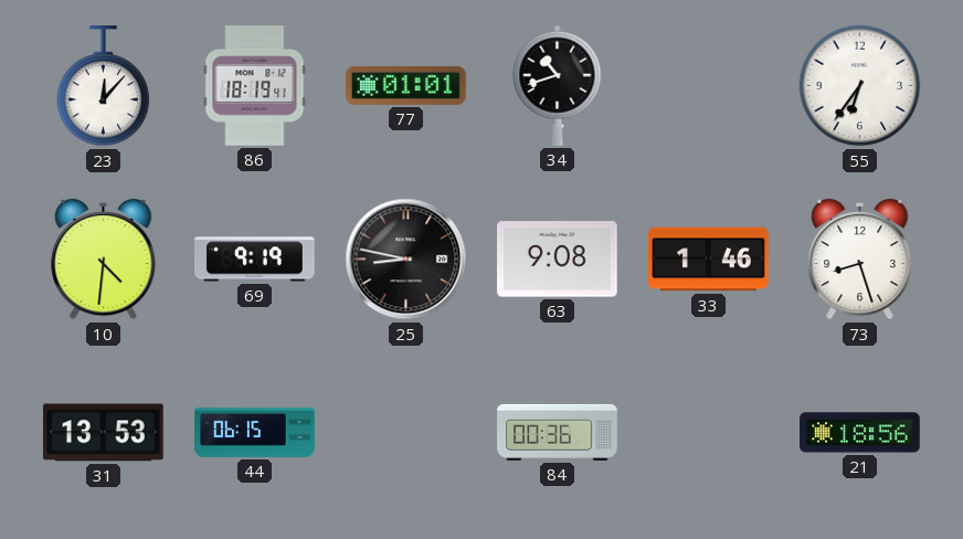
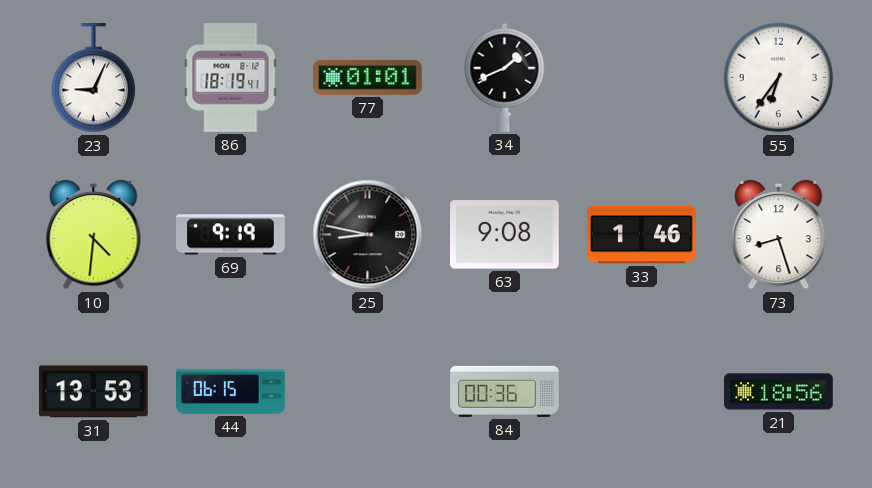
23: 12:07 -> 9:04 (94, 78)
34: 10:42 -> 1:41 (505, 77)
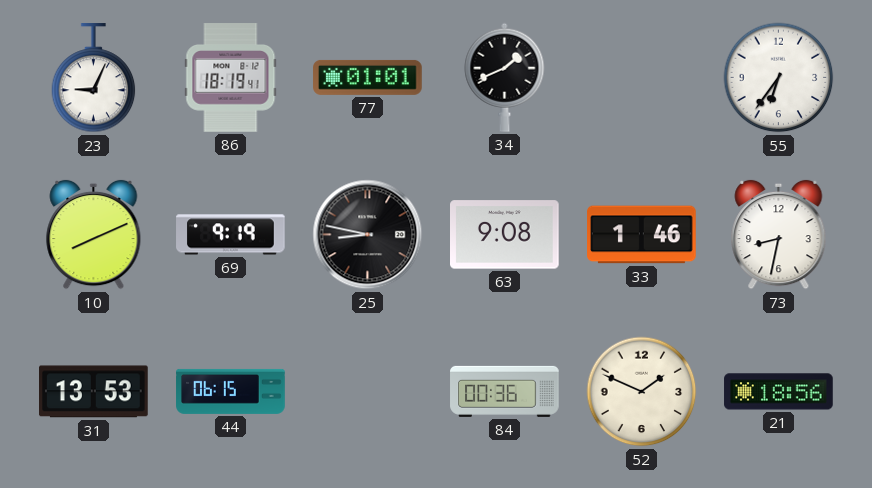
10: 4:31 -> 8:11 (94, 235)
73: 8:27 -> 8:32 (779, 235)
52: none -> 1:49 (642, 392)
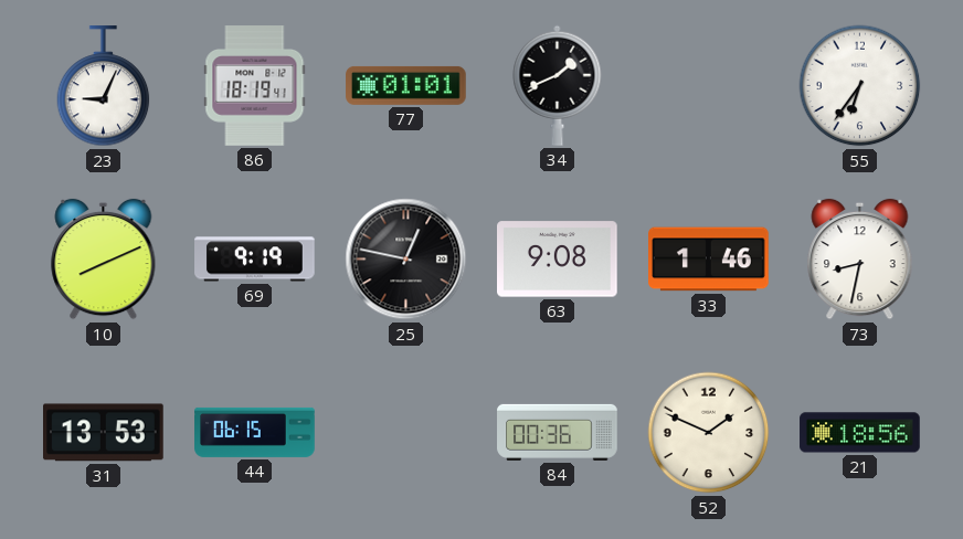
25: 8:47 -> 12:47 (406, 260)
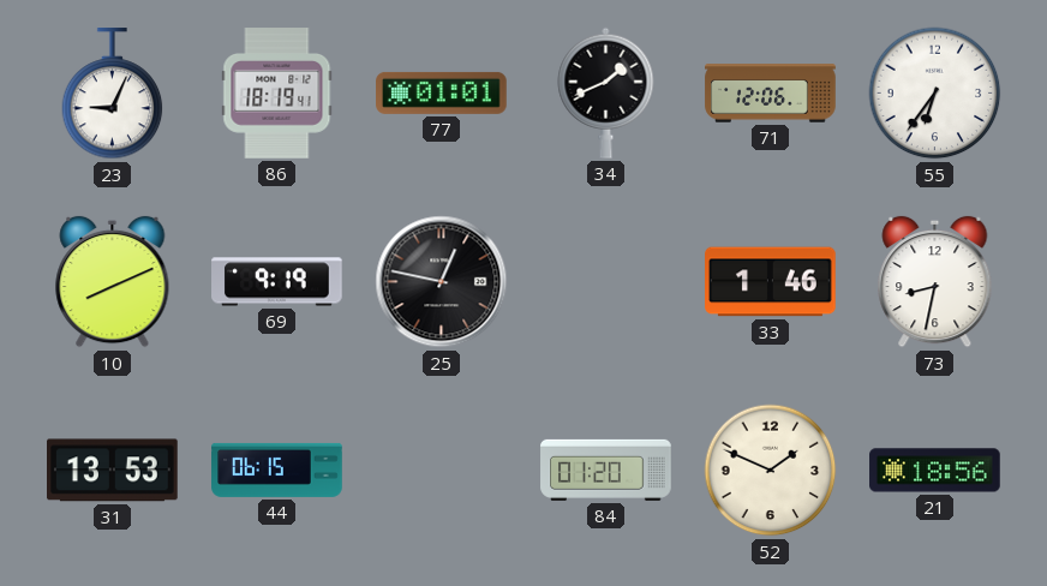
71: none -> 12:06 (771, 94)
63: 9:08 -> none (558, 260)
84: 00:36 -> 01:20 (606, 470)
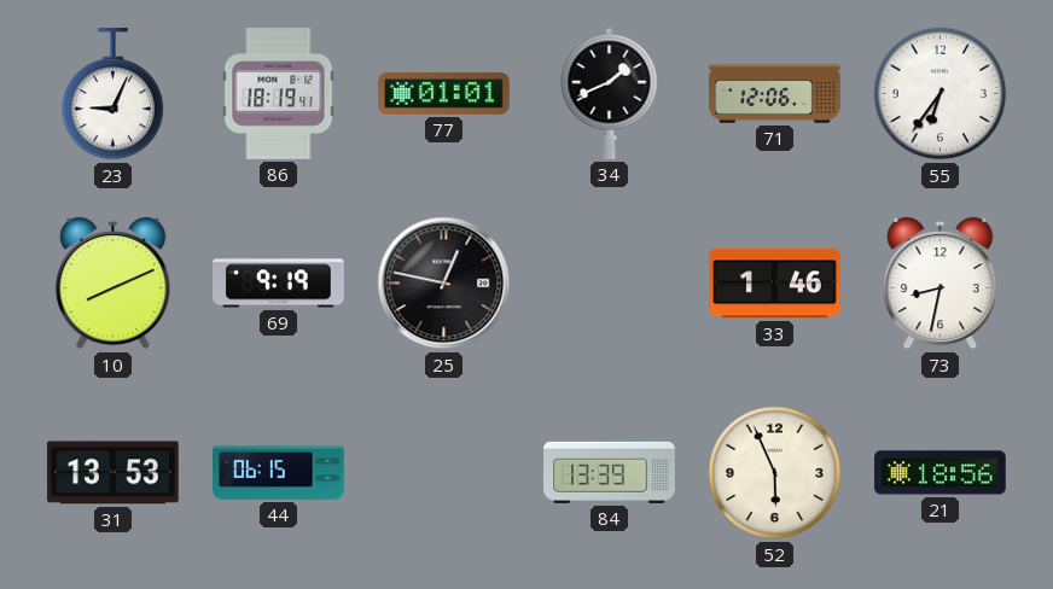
84: 01:20 -> 13:39 (610, 472)
52: 1:49 -> 5:56 (775, 473)
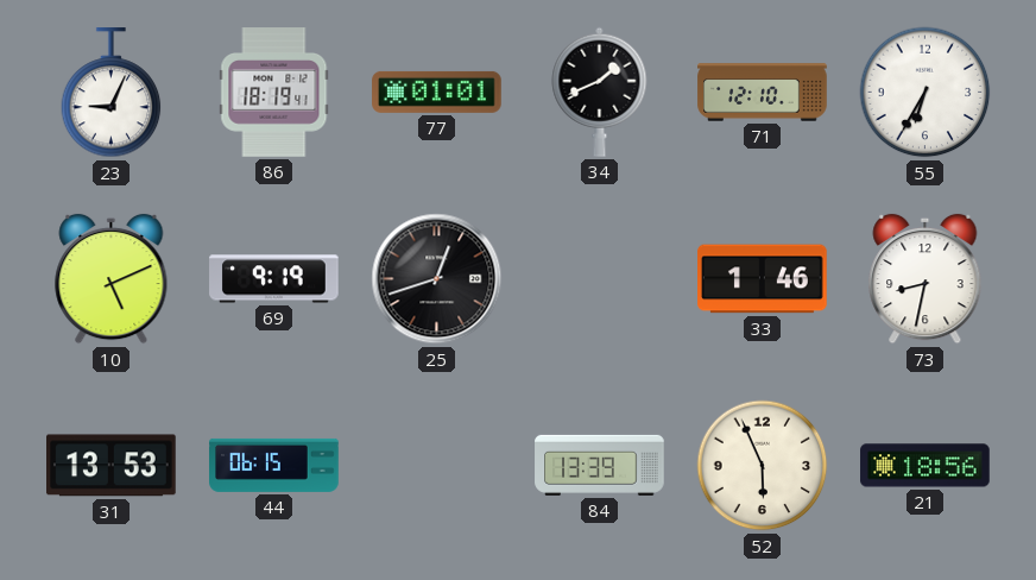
71: 12:06 -> 12:10 (763, 93)
55: 6:36 -> 6:35 (926, 93)
10: 8:11 -> 5:11 (112, 279)
25: 12:47 -> 12:42 (437, 279)
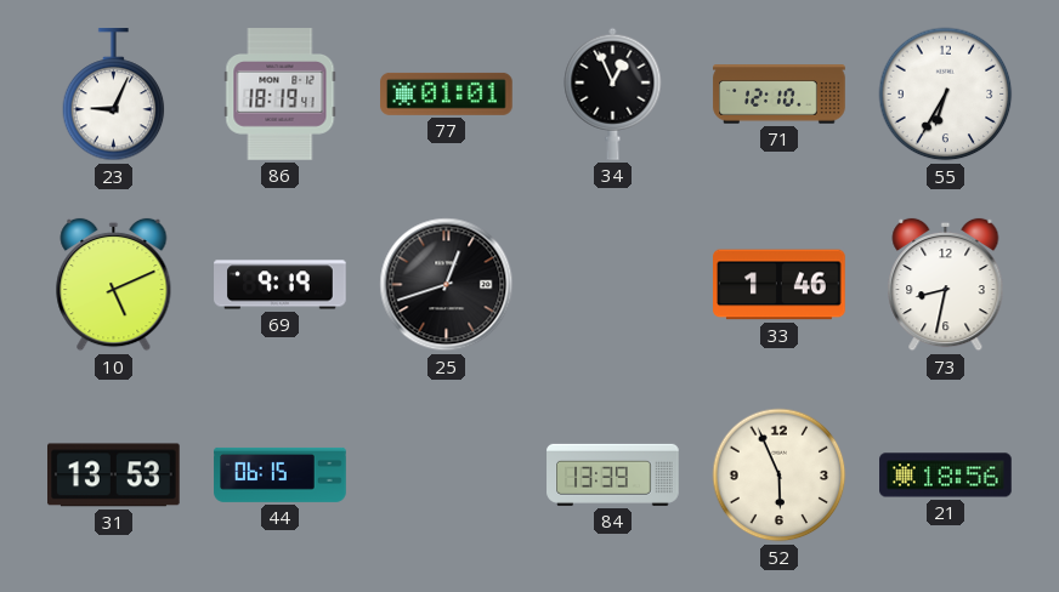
34: 1:41 -> 12:56 (613, 93)
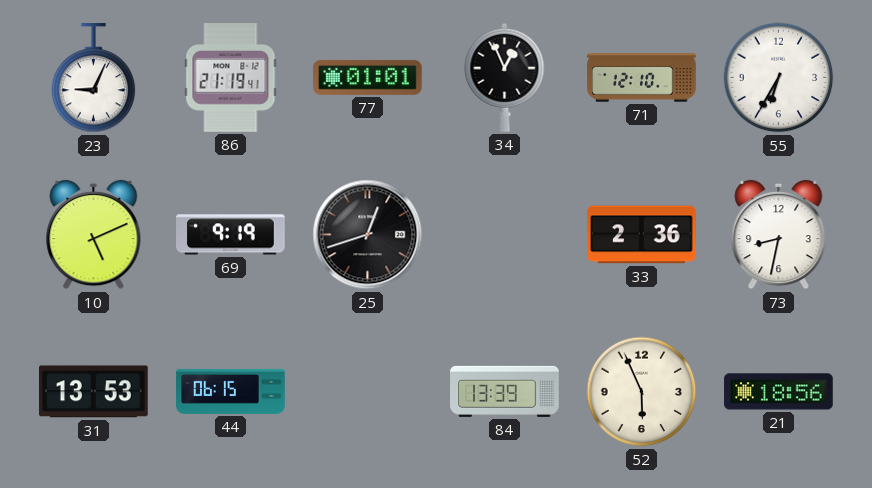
86: 18:19 -> 21:19 (231, 78)
33: 1:46 -> 2:36 (642, 235)
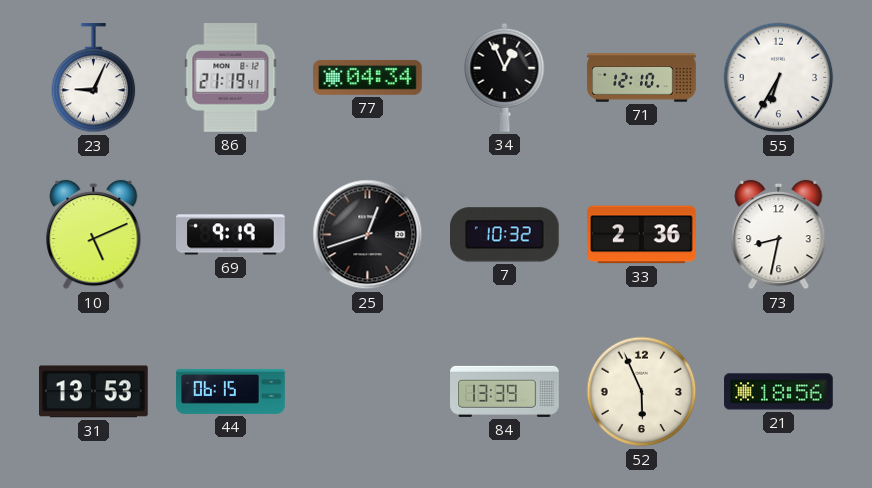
77: 01:01 -> 04:34 (368, 77)
7: none -> 10:32 (505, 235)
